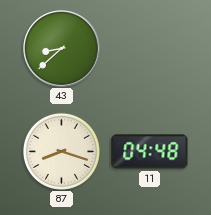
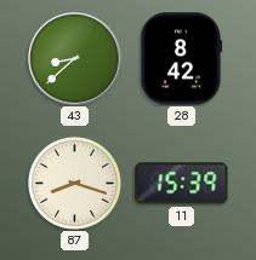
28: none -> 8:42 (181, 59)
11: 04:48 -> 15:39 (182, 184)
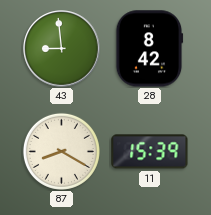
43: 8:38 -> 8:59 (62, 49)
87: 8:18 -> 8:20 (61, 151)
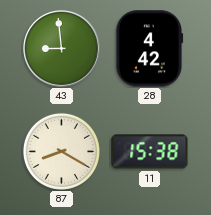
28: 8:42 -> 4:42 (149, 49)
11: 15:39 -> 15:38 (150, 152)
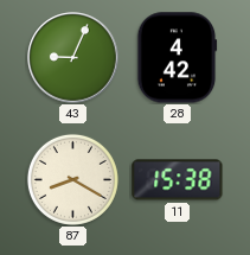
43: 8:59 -> 9:04 (73, 58)
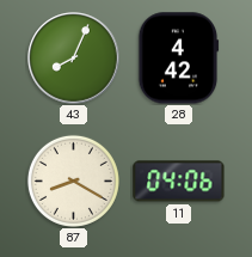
43: 9:04 -> 8:04 (74, 59)
11: 15:38 -> 04:06 (179, 182)
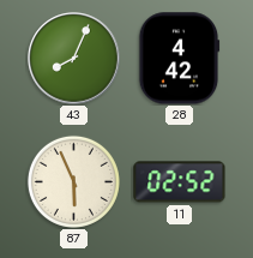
87: 8:20 -> 5:56 (73, 181)
11: 04:06 -> 02:52 (180, 182)
